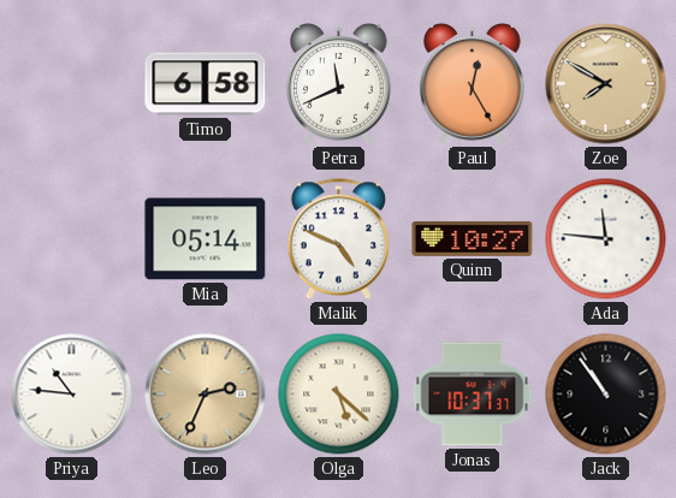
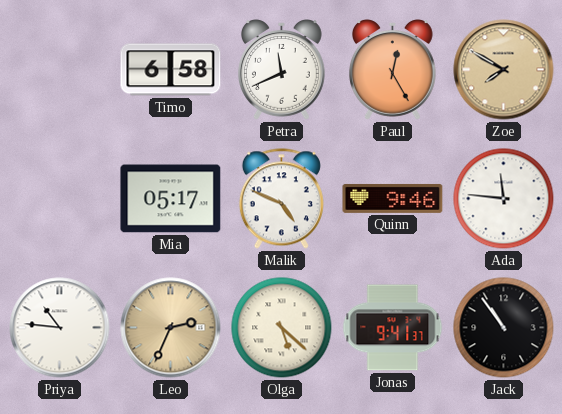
Mia: 05:14 -> 05:17 (171, 199)
Quinn: 10:27 -> 9:46 (393, 198)
Jonas: 10:37 -> 9:41 (393, 328)
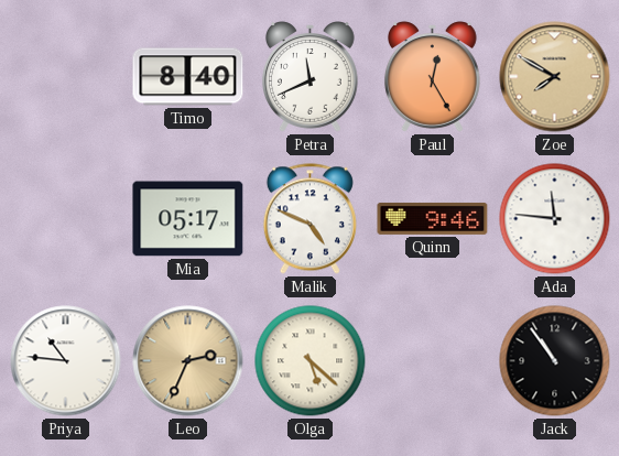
Timo: 6:58 -> 8:40 (188, 77)
Jonas: 9:41 -> none (393, 328)
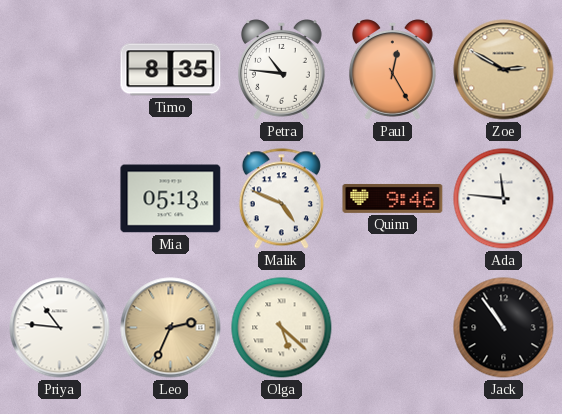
Timo: 8:40 -> 8:35 (171, 70)
Petra: 11:41 -> 10:46 (281, 70)
Zoe: 7:50 -> 2:50 (504, 70)
Mia: 05:17 -> 05:13 (171, 199)
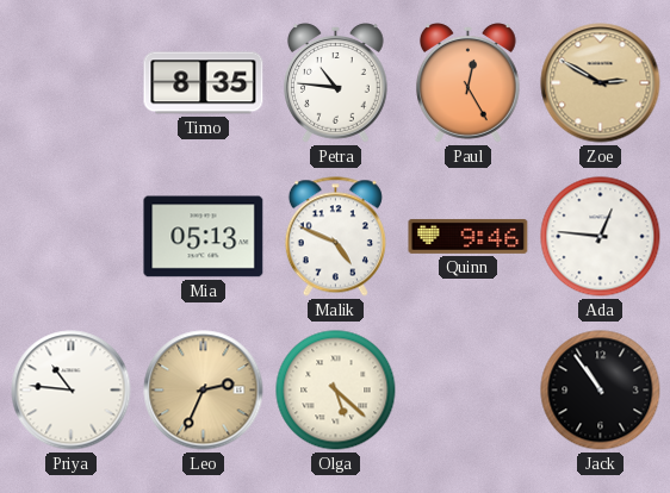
Ada: 11:46 -> 12:46 (601, 237)
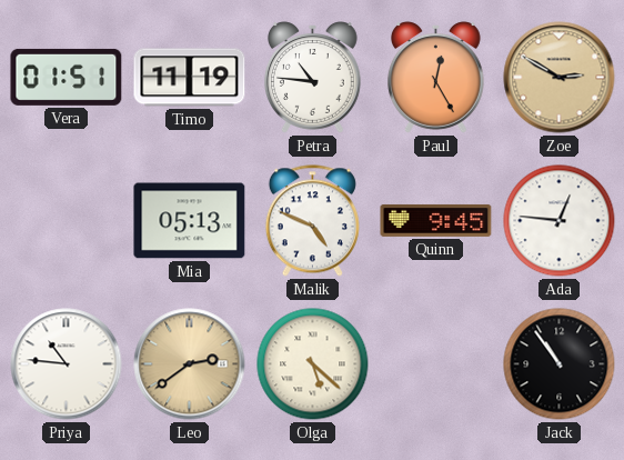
Vera: none -> 01:51 (67, 77)
Timo: 8:35 -> 11:19 (190, 78)
Quinn: 9:46 -> 9:45 (436, 220)
Leo: 2:34 -> 2:39 (190, 364)
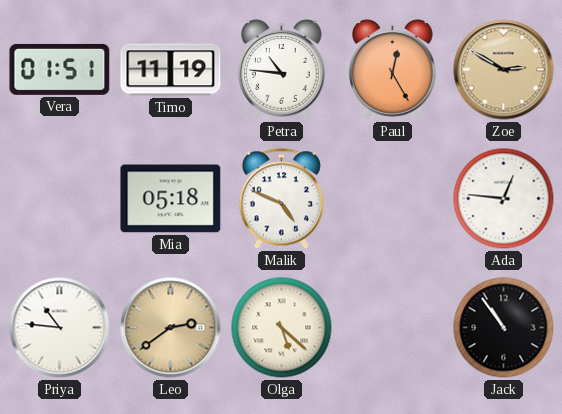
Mia: 05:13 -> 05:18 (171, 199)
Quinn: 9:45 -> none (436, 220)
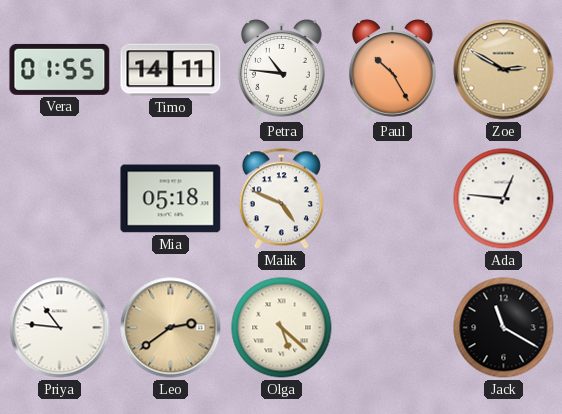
Vera: 01:51 -> 01:55 (60, 69)
Timo: 11:19 -> 14:11 (171, 70)
Paul: 12:25 -> 10:25 (392, 70)
Jack: 10:54 -> 11:20 (504, 328)
